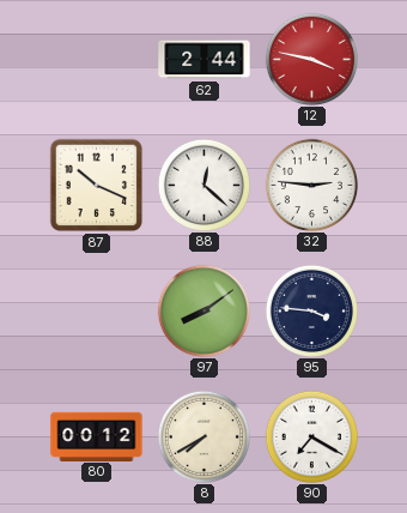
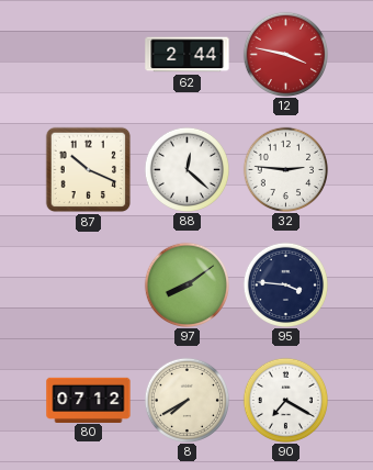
80: 00:12 -> 07:12 (89, 400)
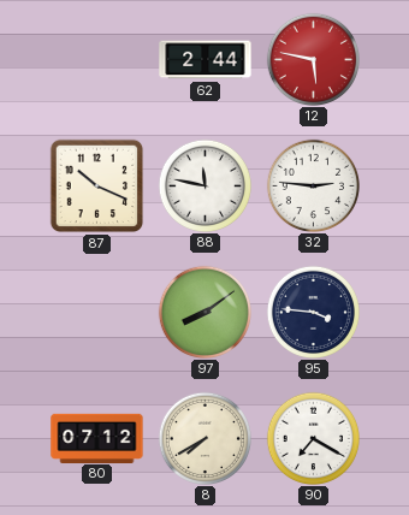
12: 3:47 -> 5:47 (313, 59)
88: 12:22 -> 11:47 (204, 185)
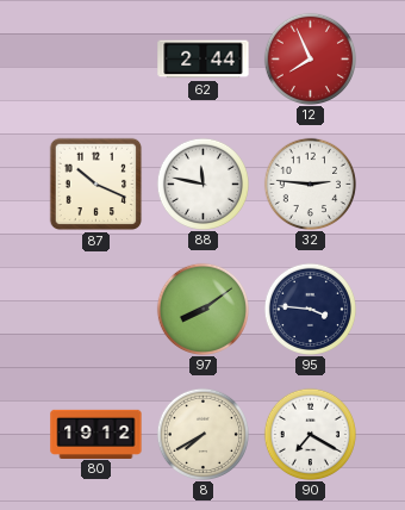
12: 5:47 -> 7:56 (310, 58)
80: 07:12 -> 19:12 (96, 434)
